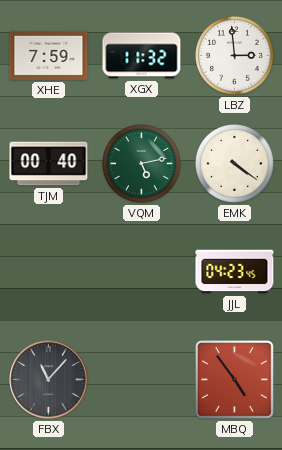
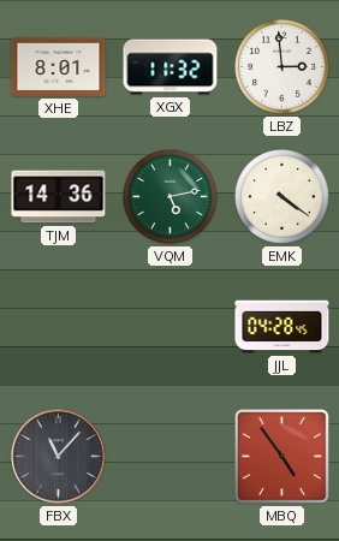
XHE: 7:59 -> 8:01 (59, 66)
TJM: 00:40 -> 14:36 (59, 197)
JJL: 04:23 -> 04:28 (282, 327)
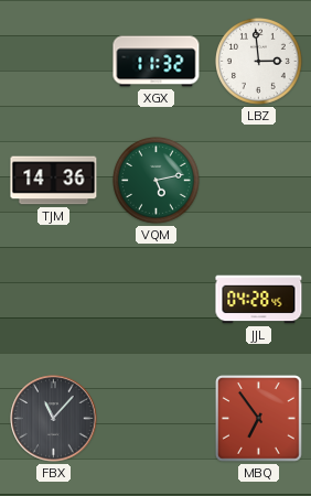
XHE: 8:01 -> none (59, 66)
EMK: 4:21 -> none (282, 197)
MBQ: 4:54 -> 6:54 (259, 419)
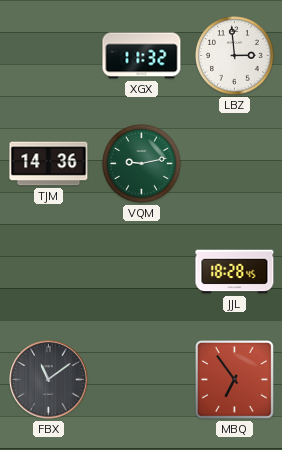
VQM: 5:13 -> 9:13 (142, 164)
JJL: 04:28 -> 18:28 (235, 272)
FBX: 11:07 -> 11:09 (49, 380)
